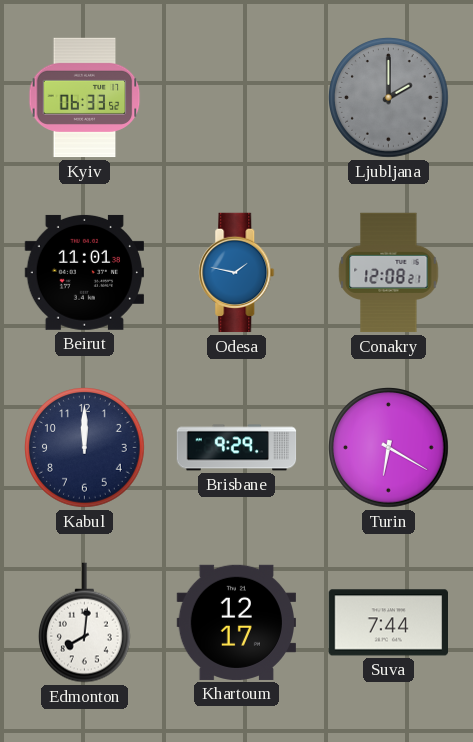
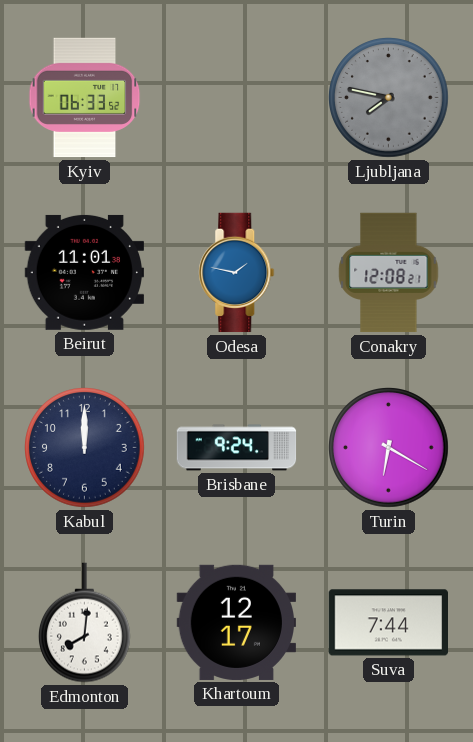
Ljubljana: 2:00 -> 7:47 (389, 98)
Brisbane: 9:29 -> 9:24 (237, 448)
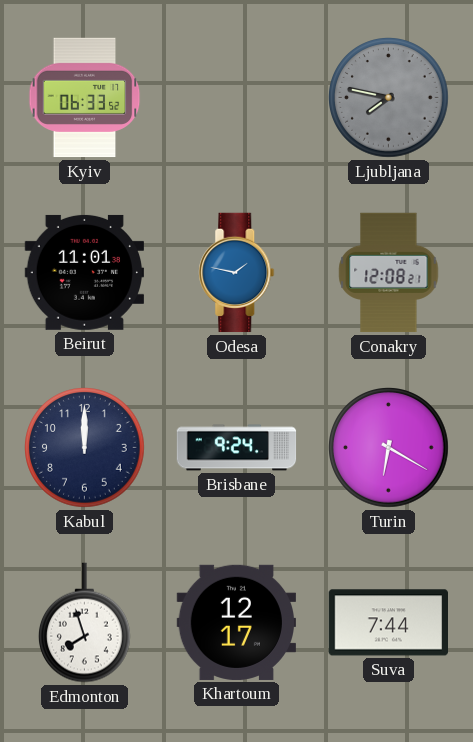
Edmonton: 8:01 -> 7:57 (85, 623)
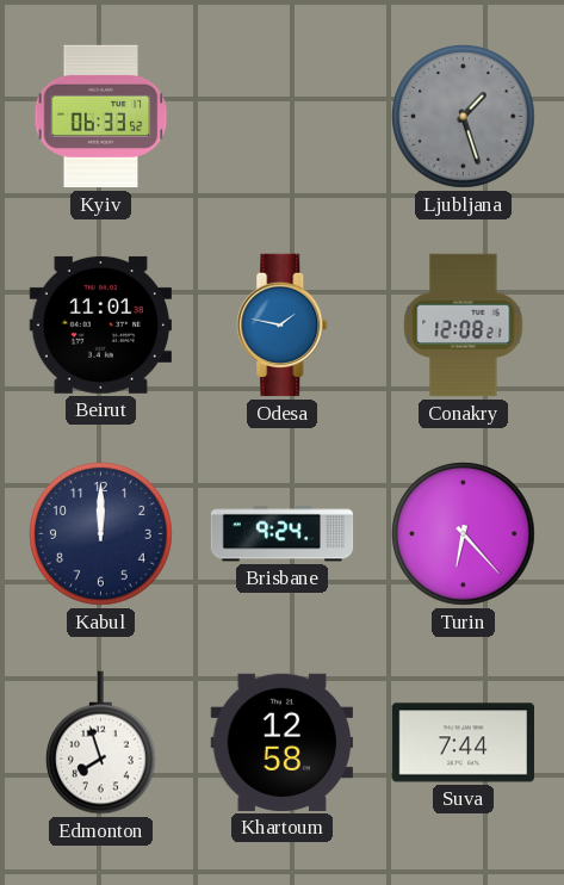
Ljubljana: 7:47 -> 1:27 (464, 117)
Turin: 6:20 -> 6:23 (464, 534)
Khartoum: 12:17 -> 12:58 (283, 742)
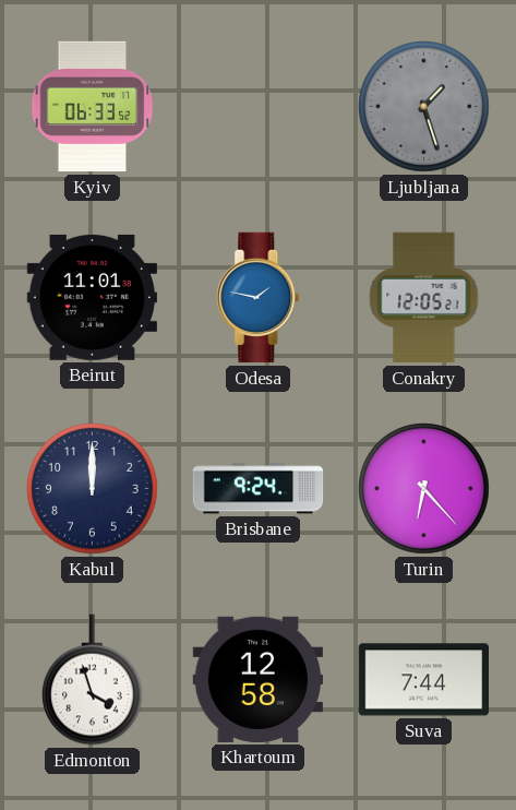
Conakry: 12:08 -> 12:05 (424, 298)
Edmonton: 7:57 -> 3:57 (93, 680)
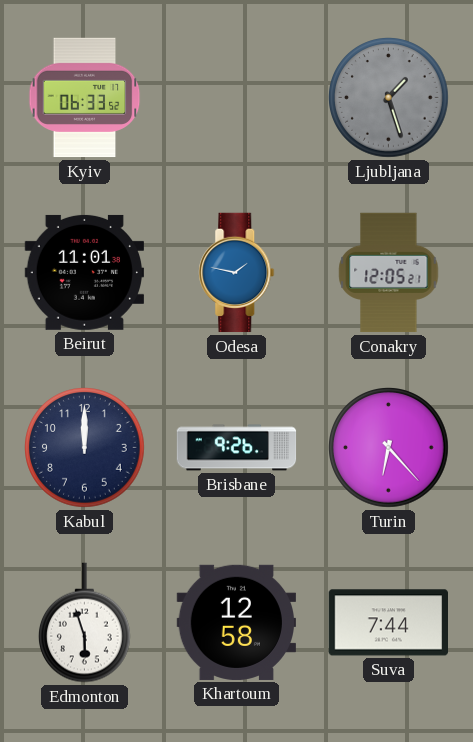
Brisbane: 9:24 -> 9:26 (237, 448)
Edmonton: 3:57 -> 5:57 (85, 623)
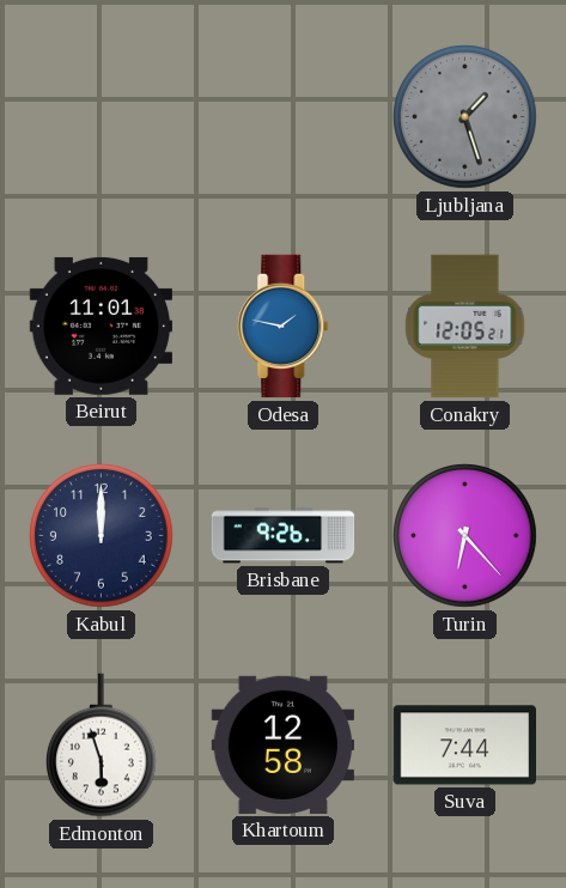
Kyiv: 06:33 -> none (85, 98)
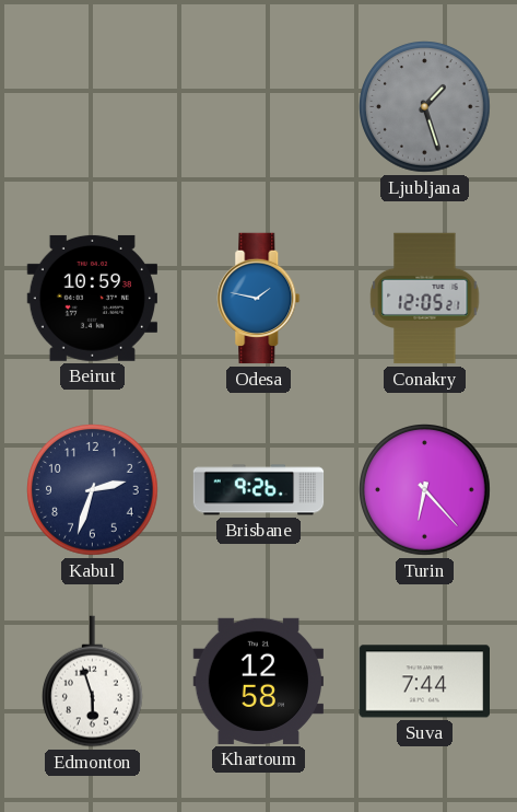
Beirut: 11:01 -> 10:59 (92, 298)
Kabul: 12:00 -> 2:33 (93, 490)
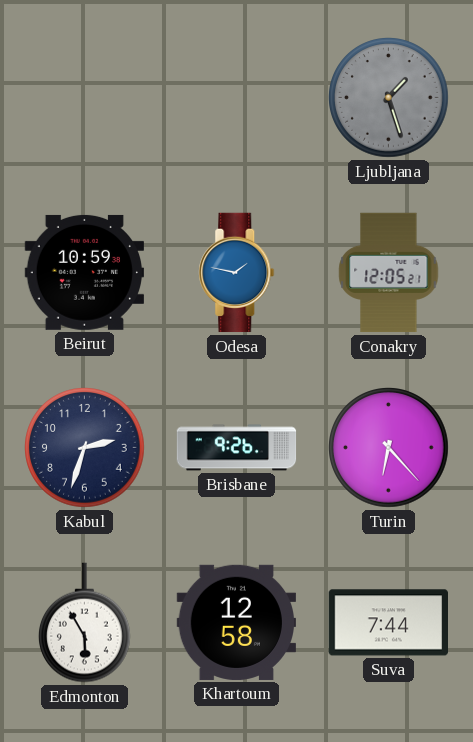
Edmonton: 5:57 -> 5:55 (85, 623)
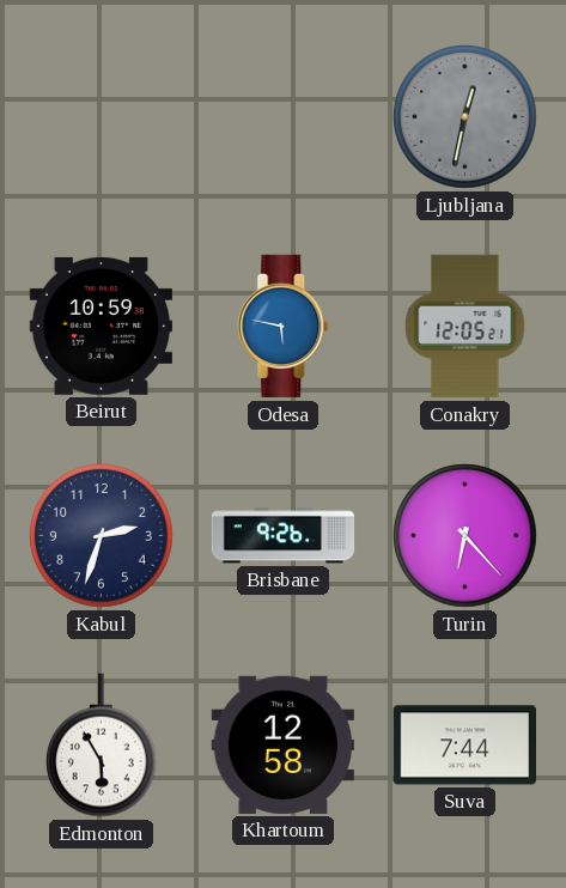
Ljubljana: 1:27 -> 12:32 (465, 117)
Odesa: 1:47 -> 5:47 (284, 327)
